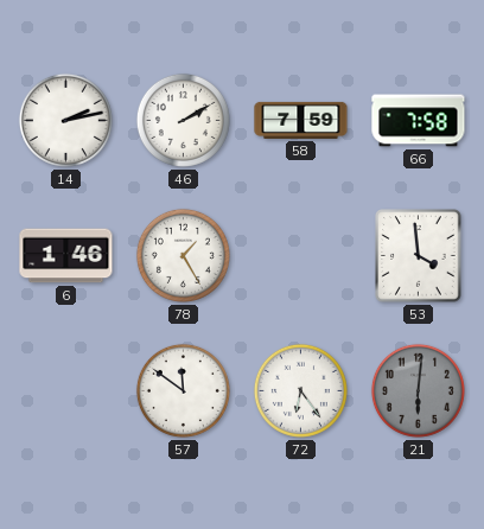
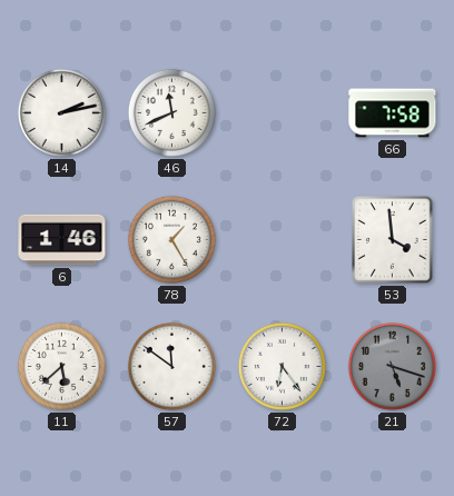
46: 2:10 -> 11:41 (171, 112)
58: 7:59 -> none (301, 120)
11: none -> 5:38 (61, 366)
21: 6:01 -> 5:18 (392, 366)
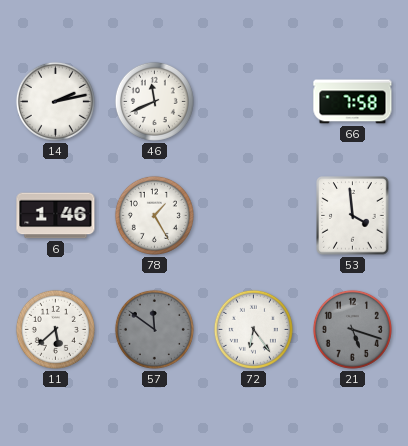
57 dial: white -> grey (154, 329)
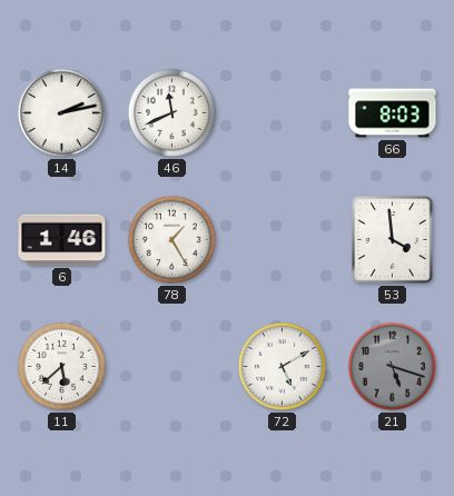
66: 7:58 -> 8:03 (393, 113)
57: 11:51 -> none (154, 329)
72: 6:24 -> 5:10 (282, 366)
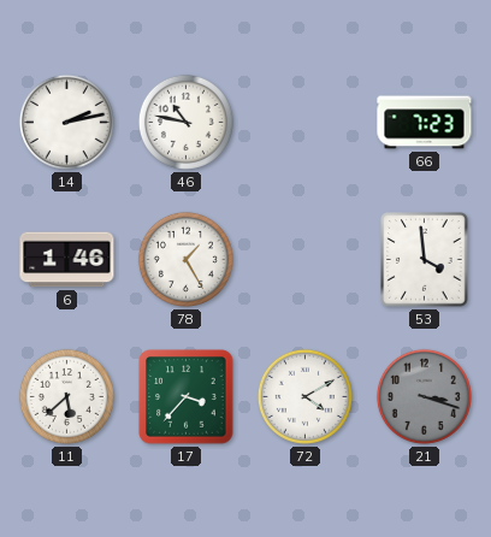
46: 11:41 -> 10:47 (185, 122)
66: 8:03 -> 7:23 (425, 123)
17: none -> 3:37 (187, 397)
72: 5:10 -> 4:10 (304, 396)
21: 5:18 -> 3:18 (424, 396)
